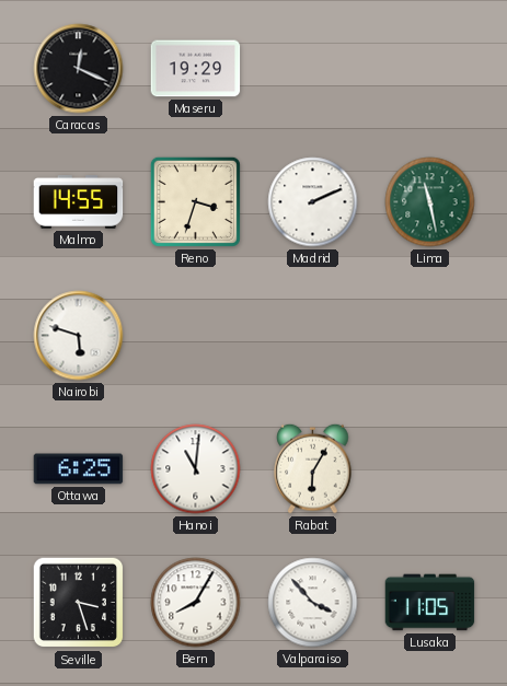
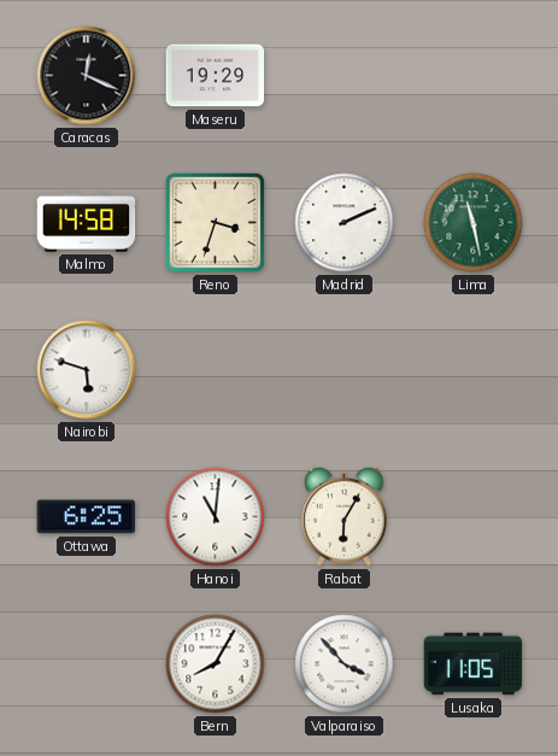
Malmo: 14:55 -> 14:58 (87, 223)
Seville: 3:27 -> none (79, 603)
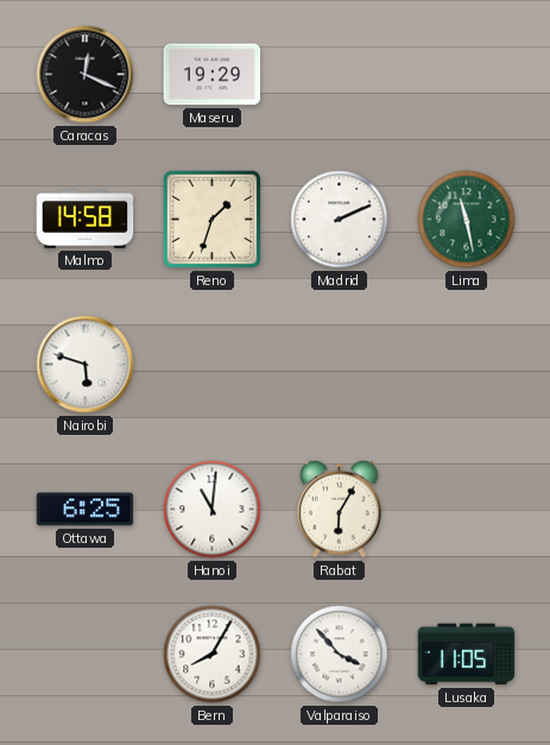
Reno: 3:33 -> 1:33 (211, 219)
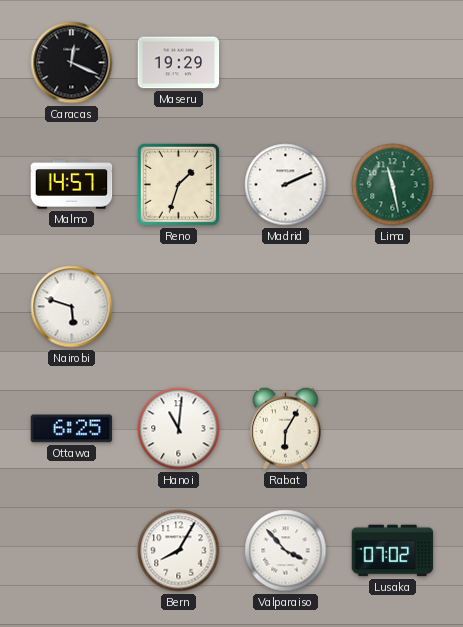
Malmo: 14:58 -> 14:57 (72, 185)
Lusaka: 11:05 -> 07:02 (393, 551)
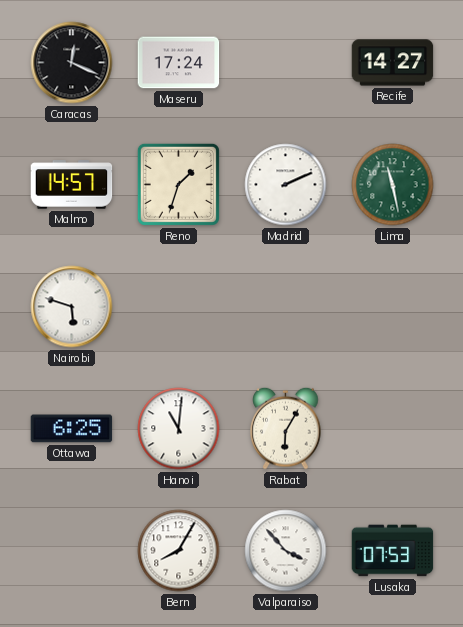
Maseru: 19:29 -> 17:24 (179, 63)
Recife: none -> 14:27 (393, 63)
Lusaka: 07:02 -> 07:53 (393, 551)
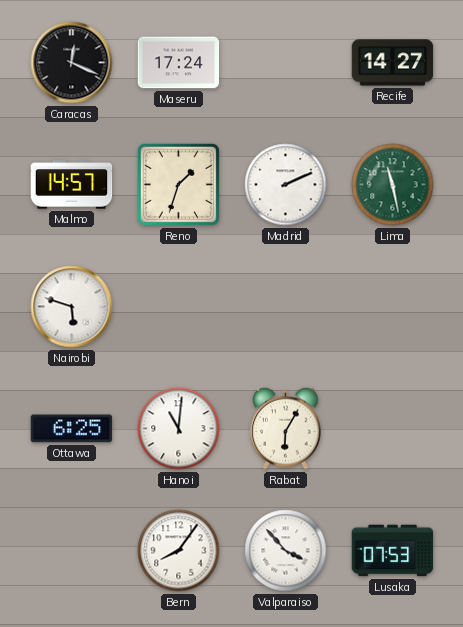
Bern: 8:05 -> 8:06 (179, 551)
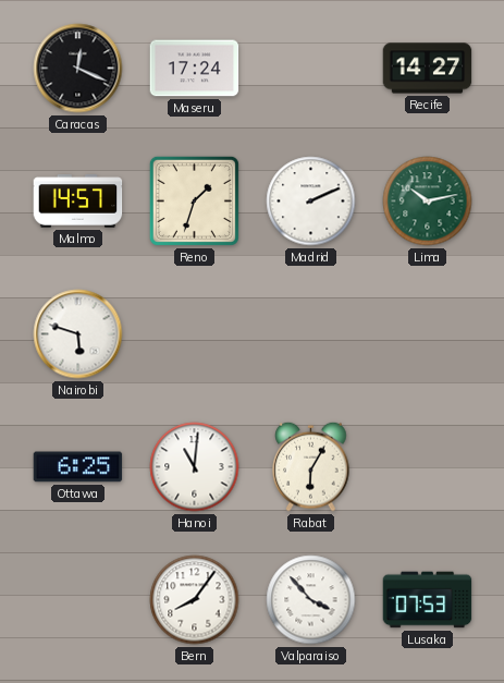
Lima: 11:28 -> 10:13 (428, 202)
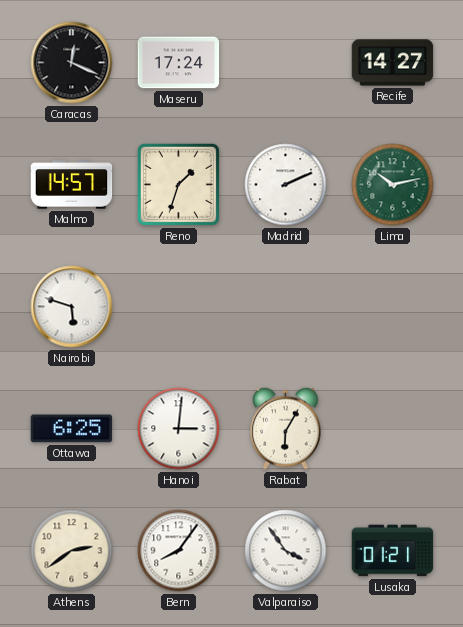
Hanoi: 11:01 -> 3:01 (179, 429)
Athens: none -> 2:39 (72, 551)
Valparaiso: 3:53 -> 3:54 (286, 551)
Lusaka: 07:53 -> 01:21 (393, 551)
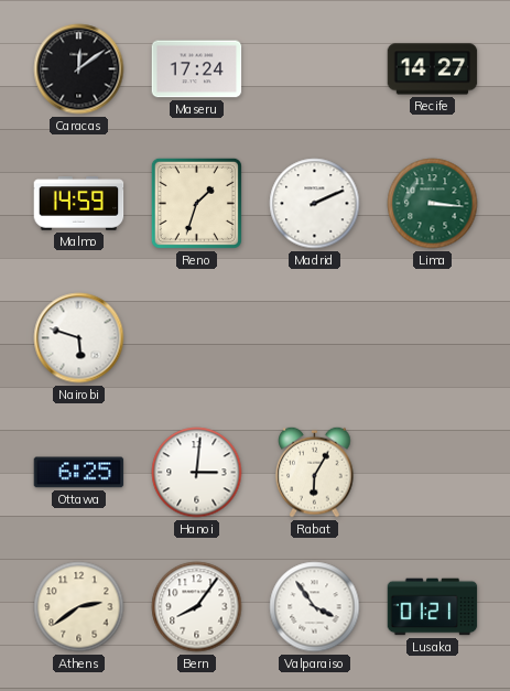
Caracas: 12:19 -> 12:09 (79, 69)
Malmo: 14:57 -> 14:59 (79, 204)
Lima: 10:13 -> 3:16 (433, 204)
